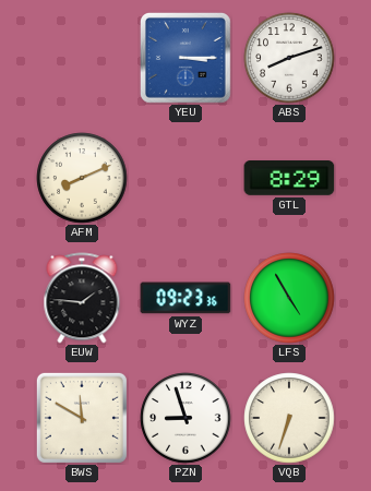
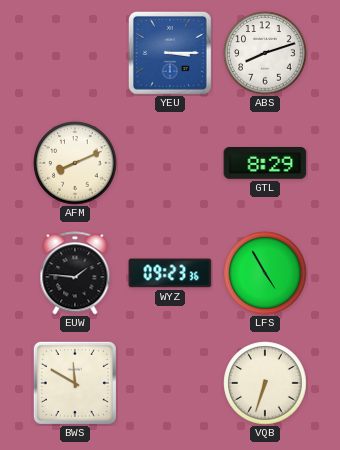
PZN: 8:57 -> none (185, 418)
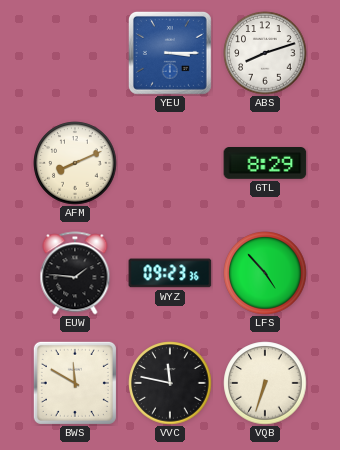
LFS: 4:55 -> 4:53 (265, 273)
VVC: none -> 11:47 (170, 383)
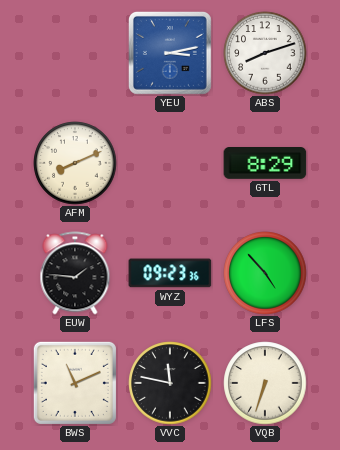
YEU: 3:15 -> 3:13 (170, 53)
BWS: 11:50 -> 11:11 (75, 383)
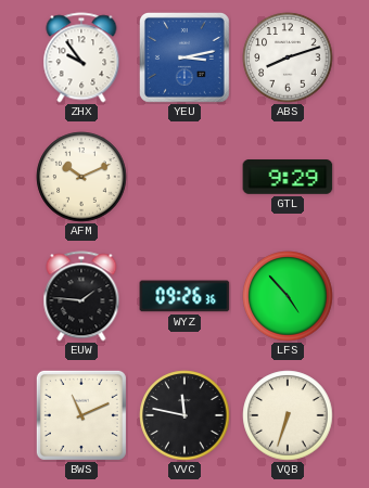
ZHX: none -> 9:54 (81, 57)
AFM: 8:11 -> 10:11 (81, 177)
GTL: 8:29 -> 9:29 (288, 178)
WYZ: 09:23 -> 09:26 (184, 296)
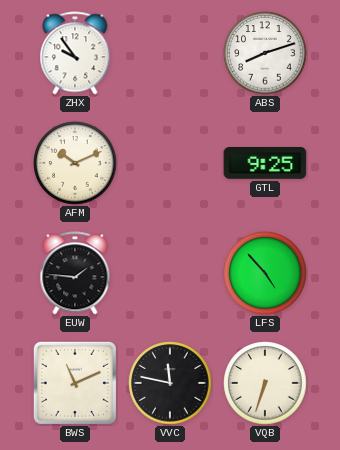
YEU: 3:13 -> none (184, 57)
GTL: 9:29 -> 9:25 (265, 164)
WYZ: 09:26 -> none (184, 296)
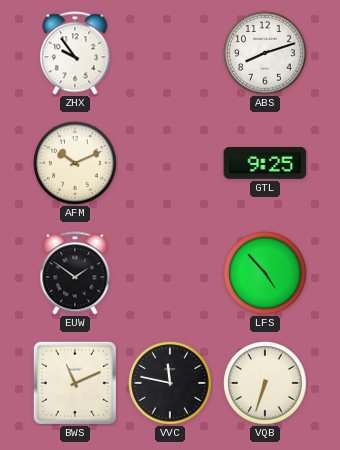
EUW: 1:46 -> 1:51 (75, 273)
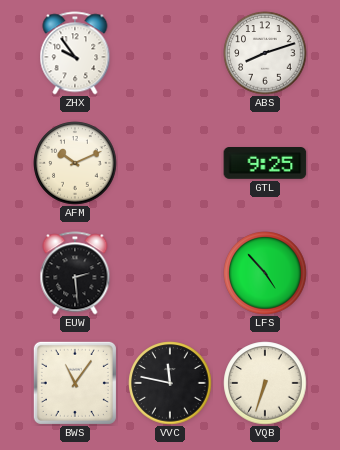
EUW: 1:51 -> 2:29 (75, 273)
BWS: 11:11 -> 11:06 (75, 383)
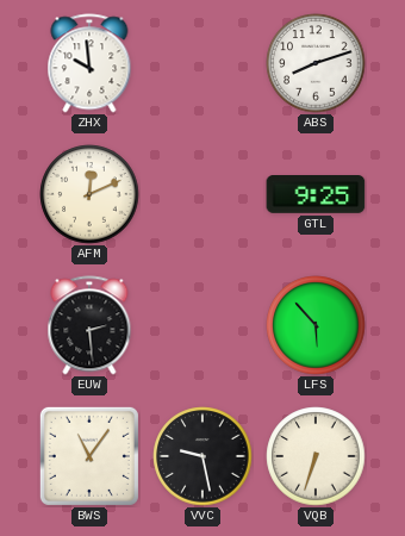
ZHX: 9:54 -> 9:59 (89, 63)
AFM: 10:11 -> 12:11 (89, 194)
LFS: 4:53 -> 5:53 (316, 325)
VVC: 11:47 -> 9:28 (202, 456)
